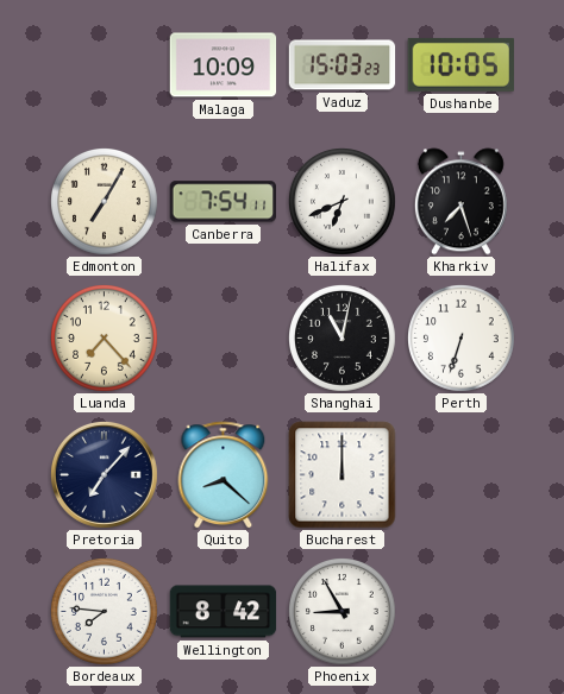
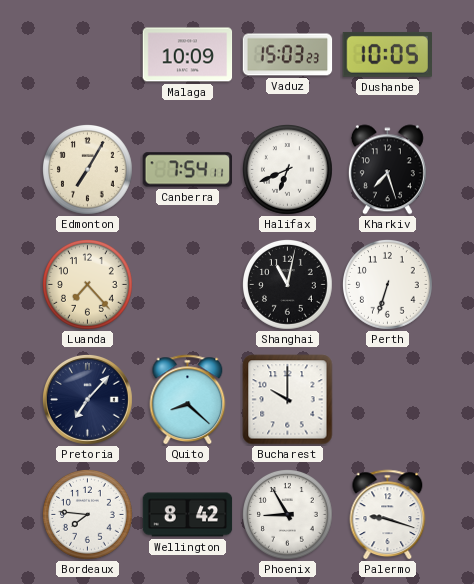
Bucharest: 12:00 -> 10:00 (288, 400)
Palermo: none -> 9:18 (388, 515)
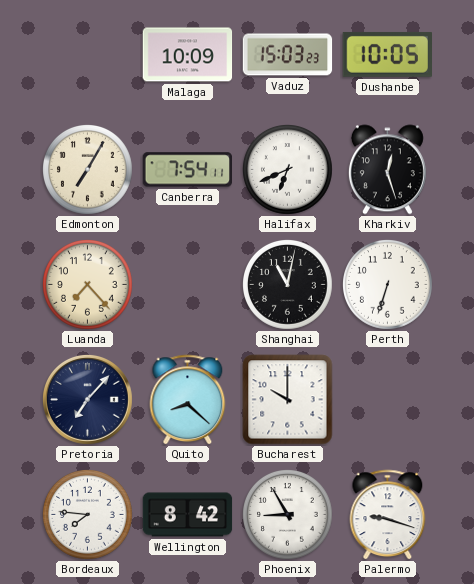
Kharkiv: 7:27 -> 12:27 (387, 170)
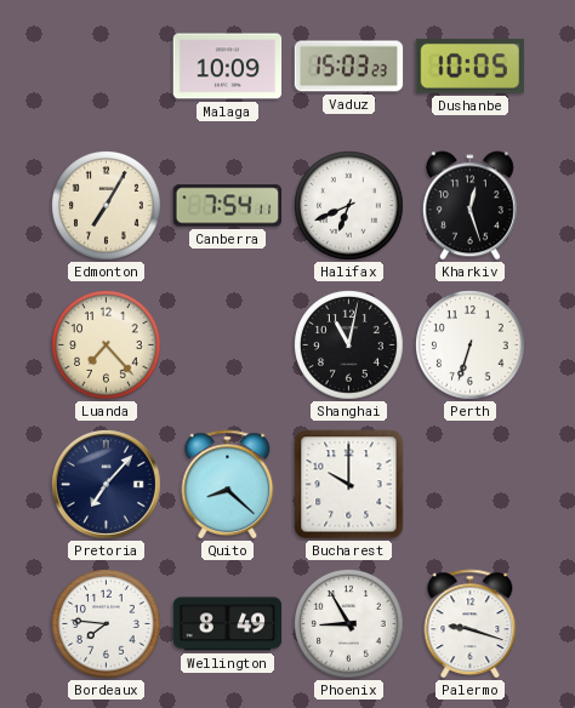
Wellington: 8:42 -> 8:49 (228, 624)
